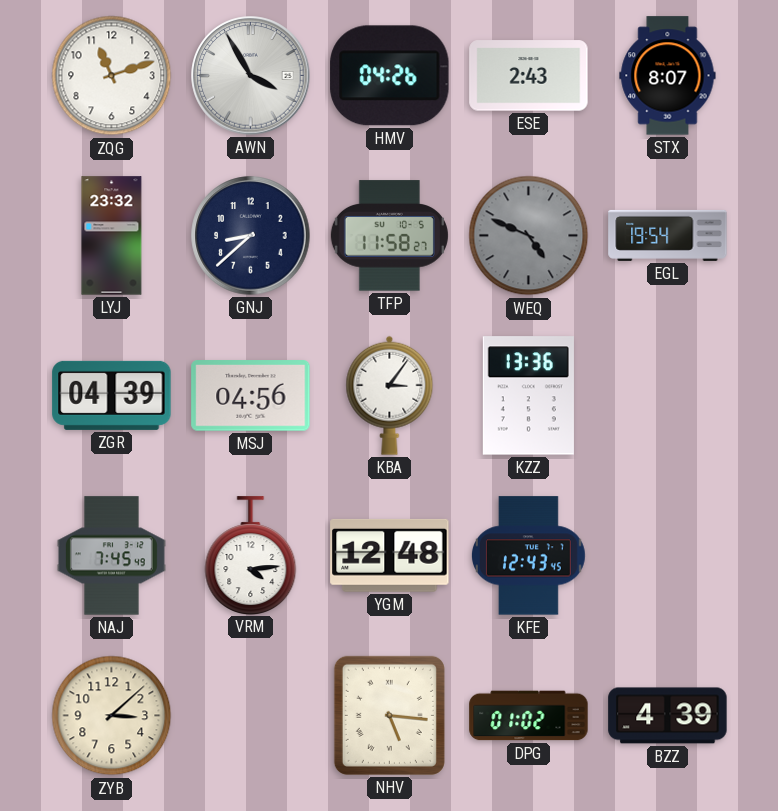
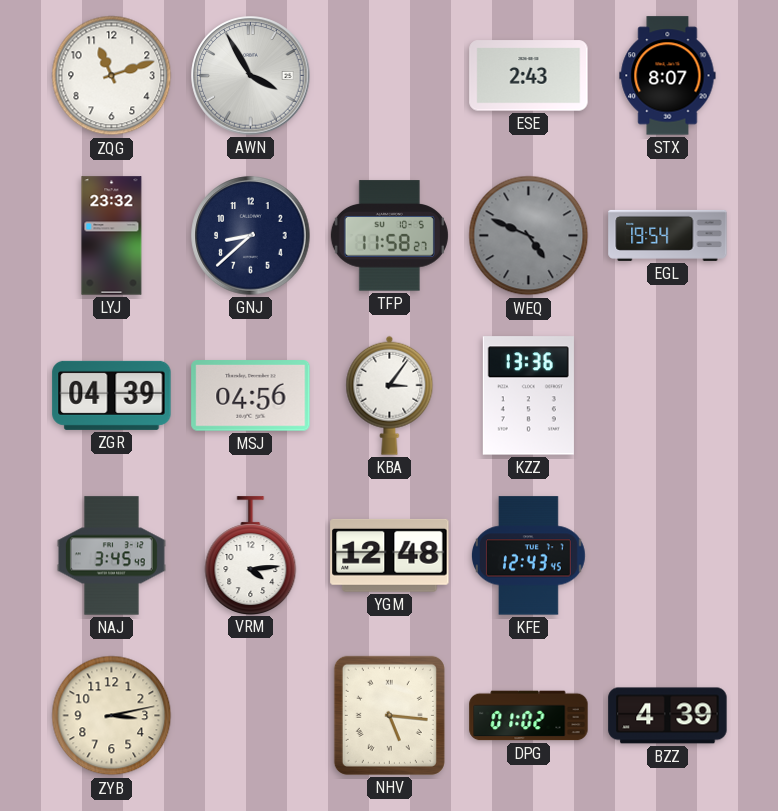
HMV: 04:26 -> none (390, 76)
NAJ: 7:45 -> 3:45 (111, 556)
ZYB: 3:08 -> 3:13 (112, 716)
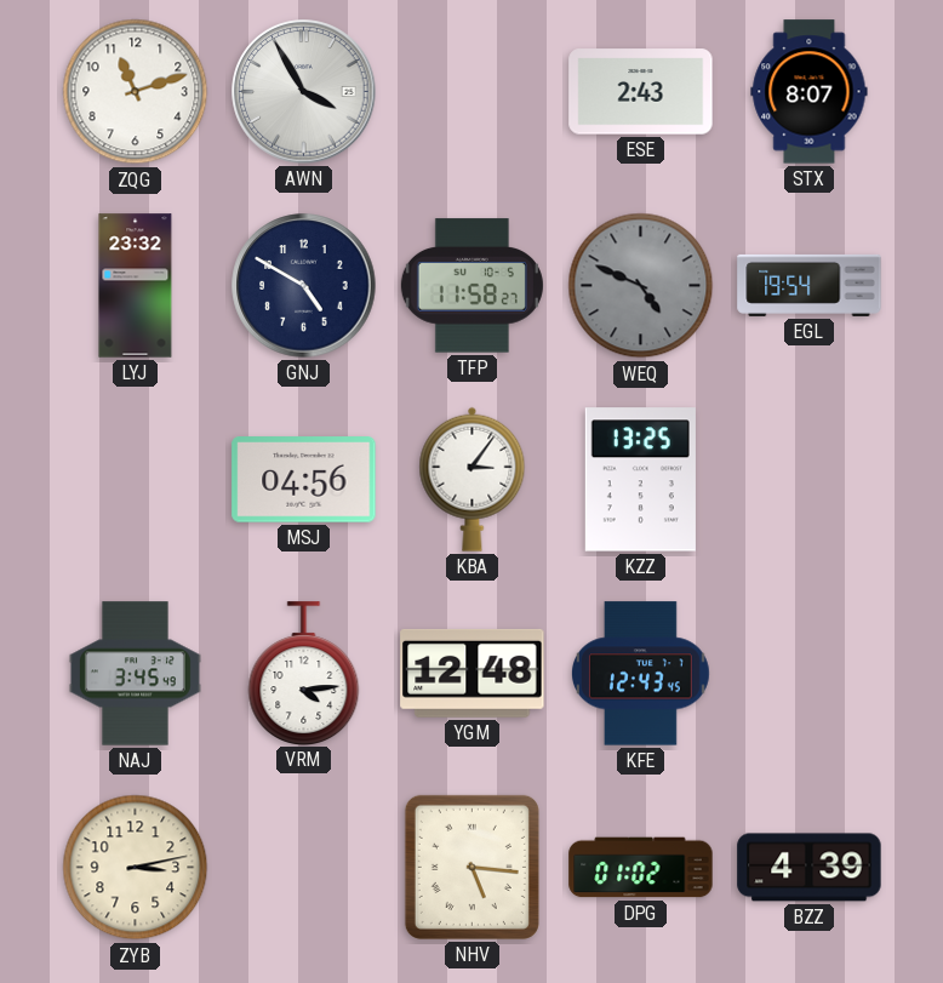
GNJ: 8:38 -> 4:50 (304, 286)
ZGR: 04:39 -> none (112, 395)
KZZ: 13:36 -> 13:25 (640, 480)
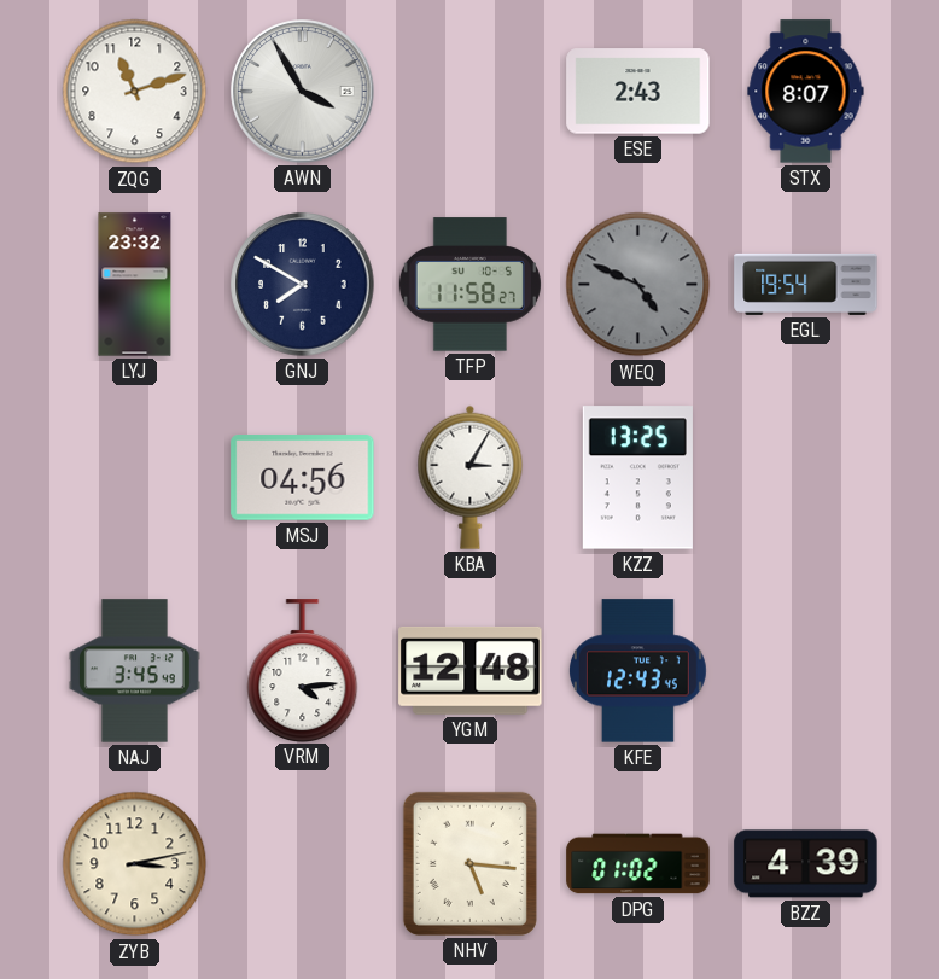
GNJ: 4:50 -> 7:50 (303, 285)
KBA: 3:06 -> 3:05 (471, 477)
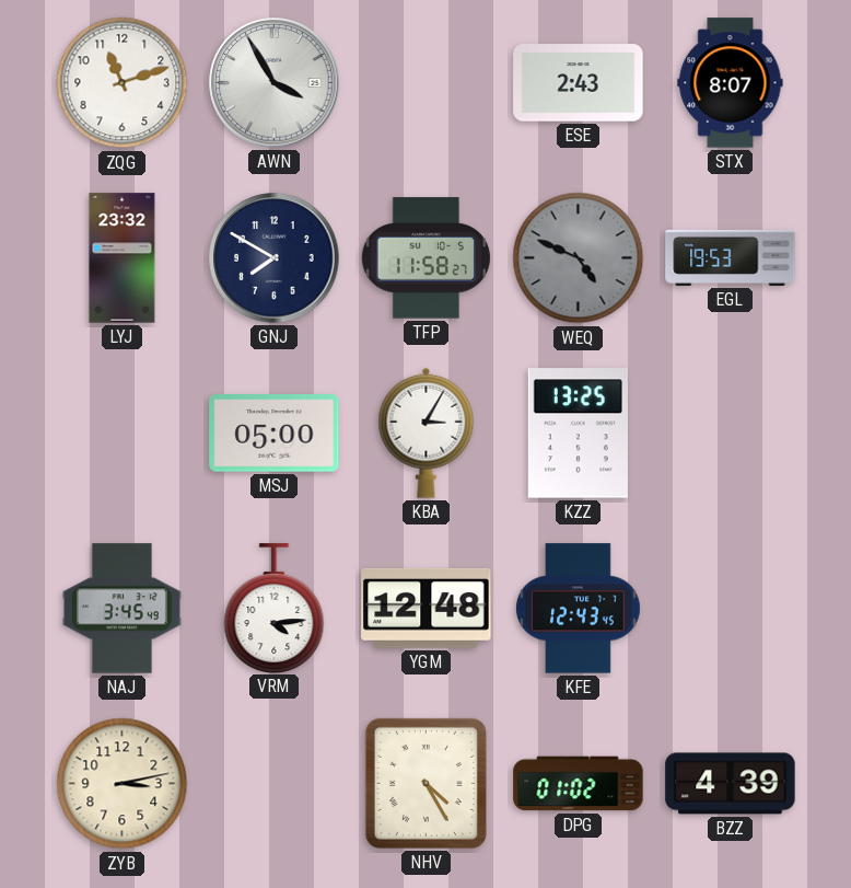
EGL: 19:54 -> 19:53 (731, 257)
MSJ: 04:56 -> 05:00 (275, 434)
NHV: 5:16 -> 4:25 (425, 783)
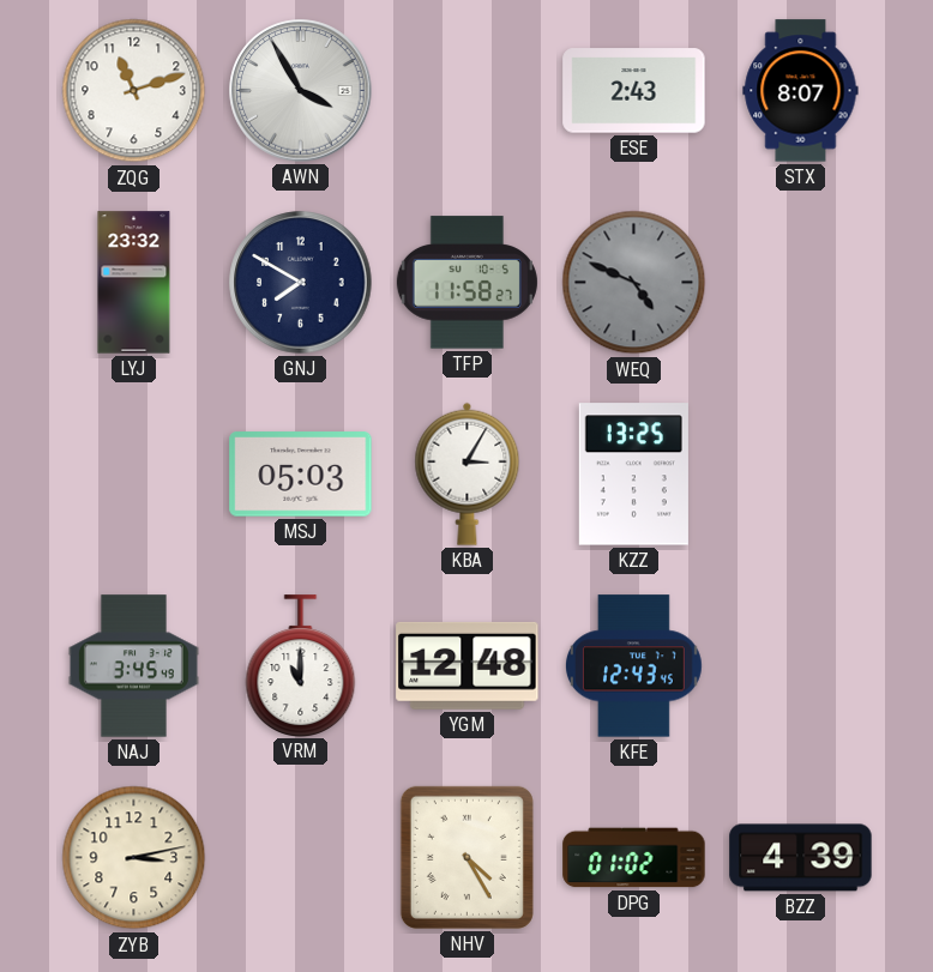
EGL: 19:53 -> none (731, 257)
MSJ: 05:00 -> 05:03 (301, 475)
VRM: 4:14 -> 11:00 (301, 665)
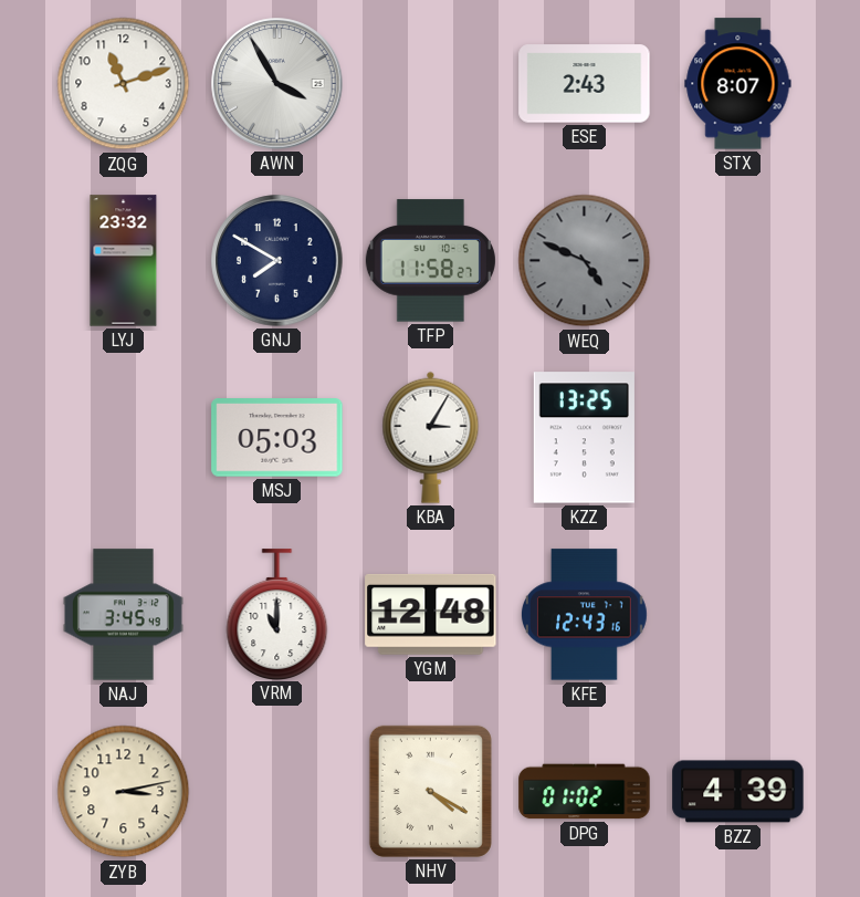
KFE: 12:43:45 -> 12:43:16 (584, 615)
NHV: 4:25 -> 4:20 (430, 791)
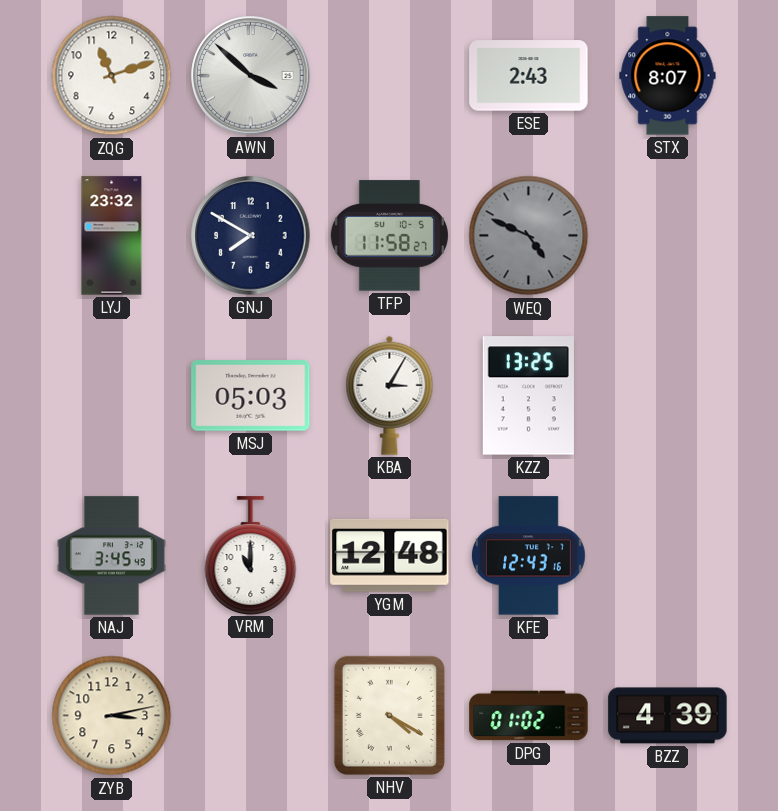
AWN: 3:55 -> 3:52 (251, 76)
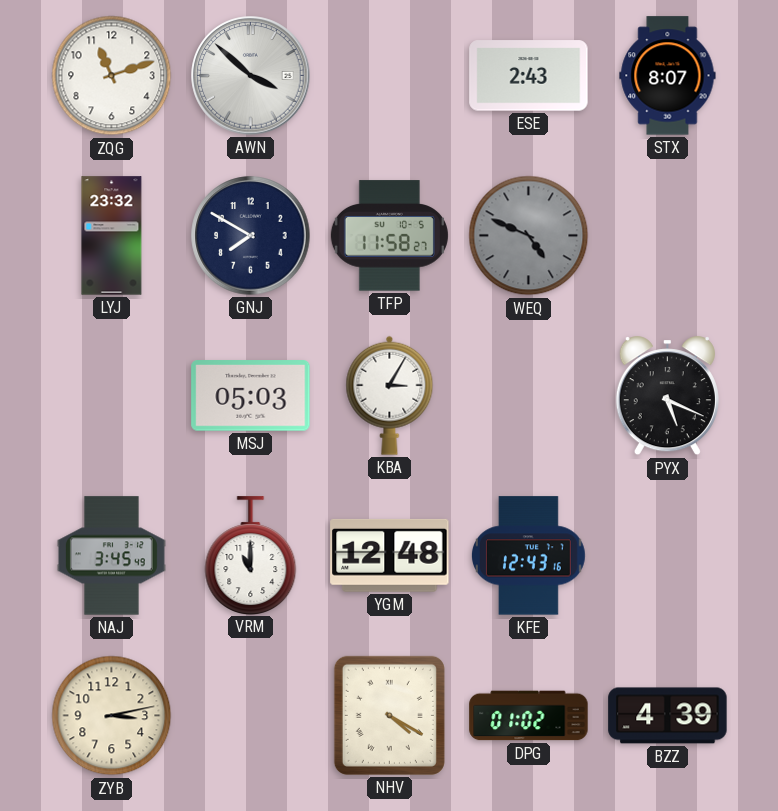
KZZ: 13:25 -> none (528, 396)
PYX: none -> 5:19 (667, 396)
